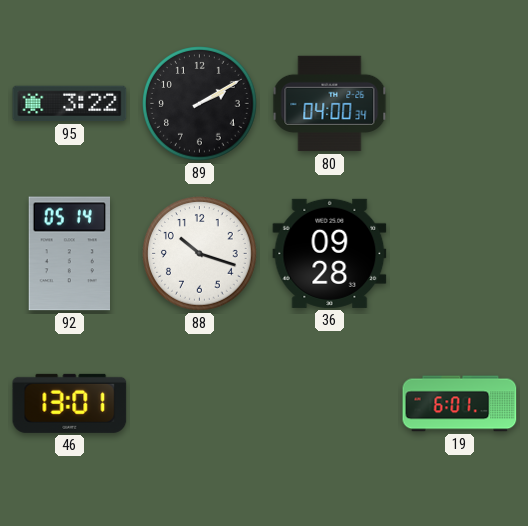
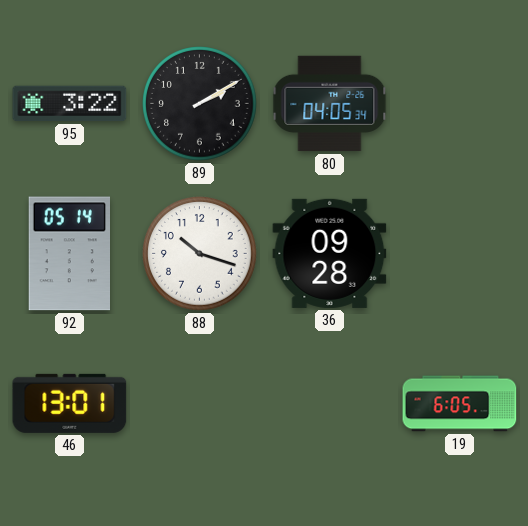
80: 04:00 -> 04:05 (330, 104)
19: 6:01 -> 6:05 (460, 404)
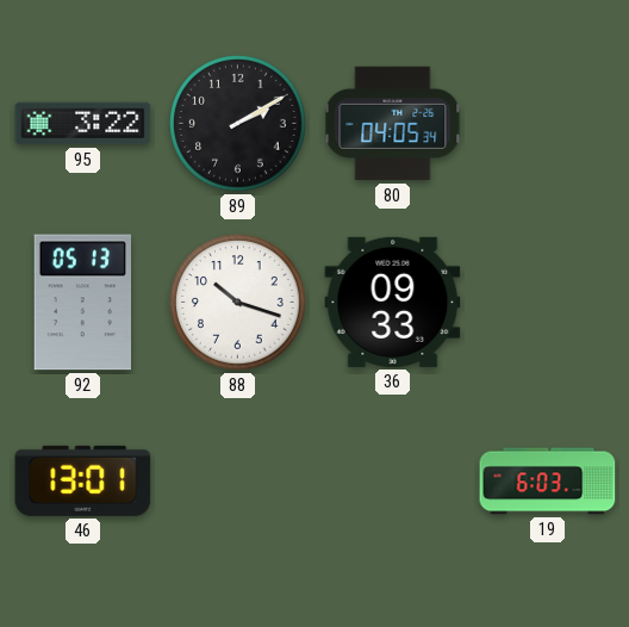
92: 05:14 -> 05:13 (82, 303)
36: 09:28 -> 09:33 (393, 302)
19: 6:05 -> 6:03 (548, 482)
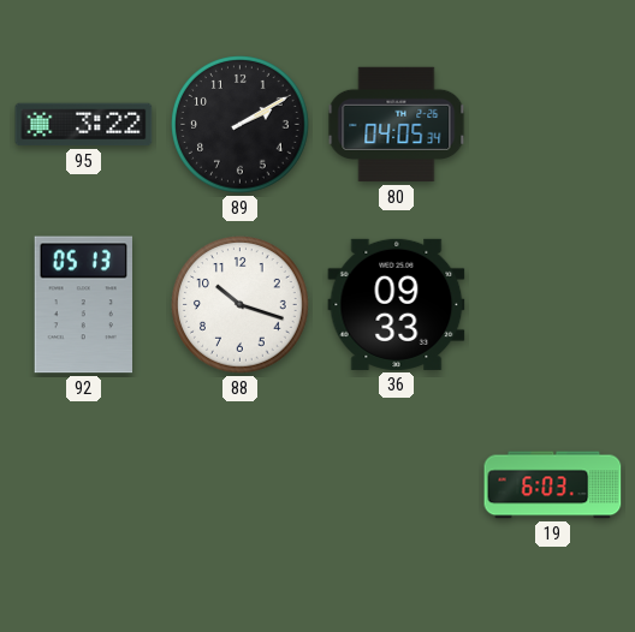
46: 13:01 -> none (83, 480)
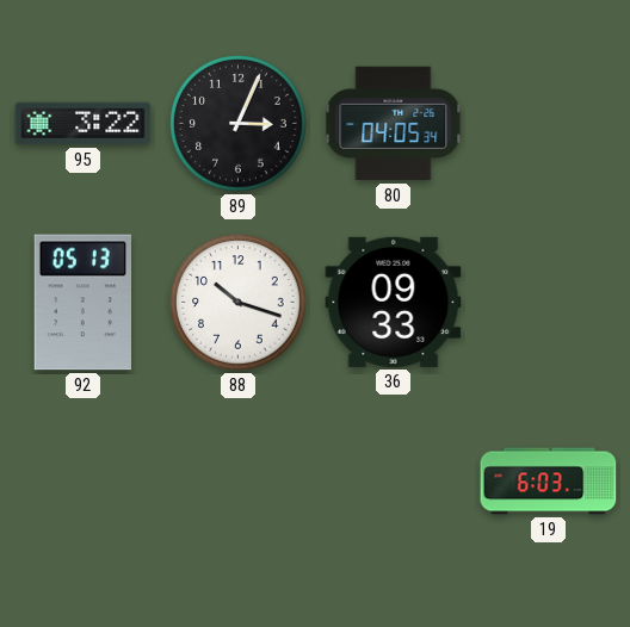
89: 2:10 -> 3:04 (239, 124)
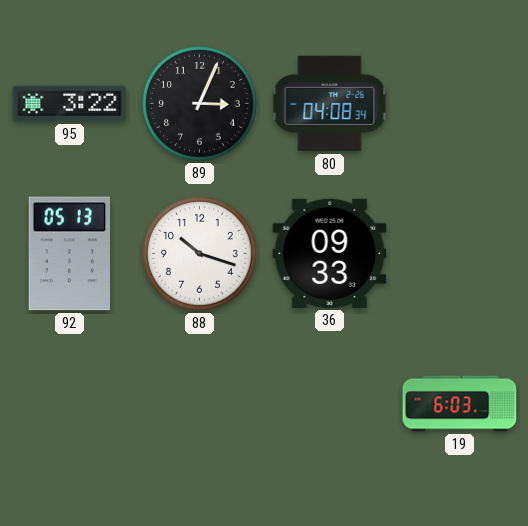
80: 04:05 -> 04:08 (330, 104)
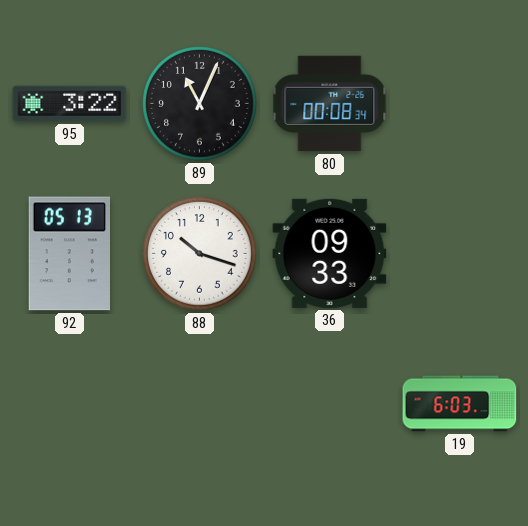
89: 3:04 -> 11:04 (200, 104)
80: 04:08 -> 00:08 (330, 104)
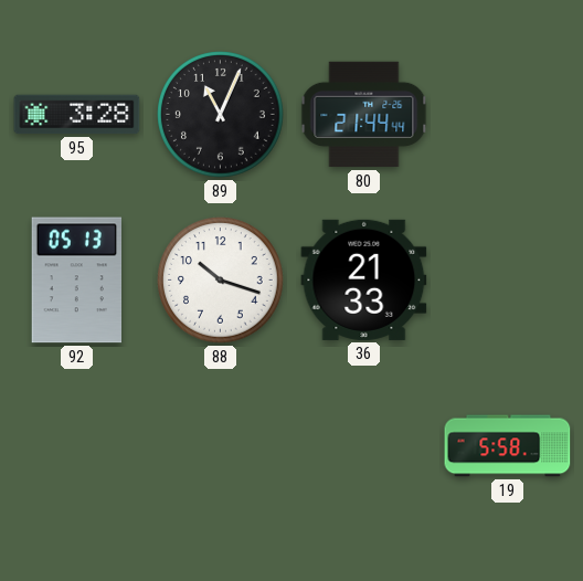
95: 3:22 -> 3:28 (77, 115)
80: 00:08 -> 21:44 (364, 115)
36: 09:33 -> 21:33 (364, 279)
19: 6:03 -> 5:58 (508, 446)
